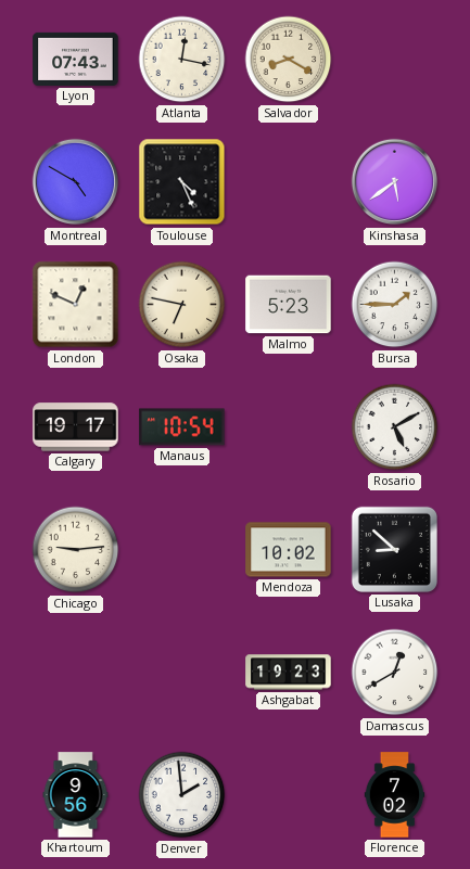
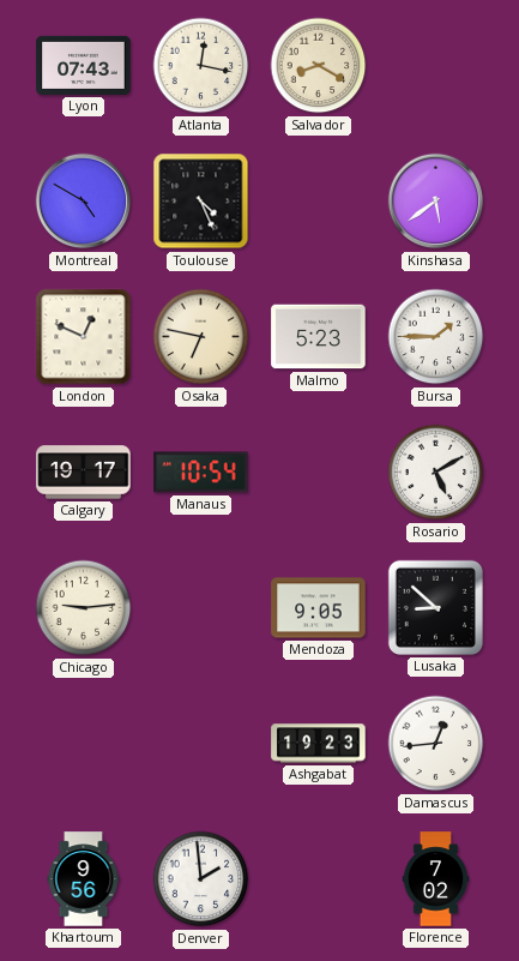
Mendoza: 10:02 -> 9:05 (319, 608)
Damascus: 12:40 -> 12:44 (436, 744)
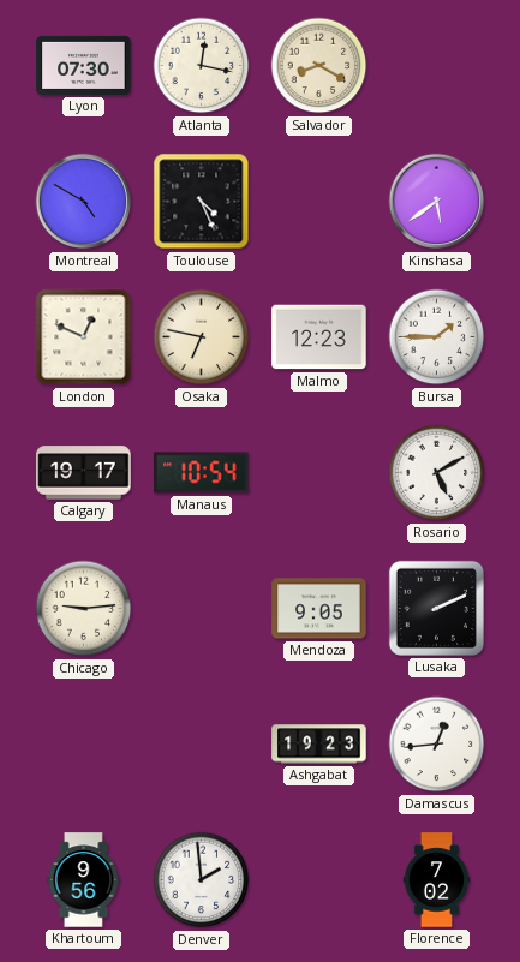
Lyon: 07:43 -> 07:30 (84, 65)
Malmo: 5:23 -> 12:23 (319, 337)
Lusaka: 8:52 -> 2:11 (436, 608)
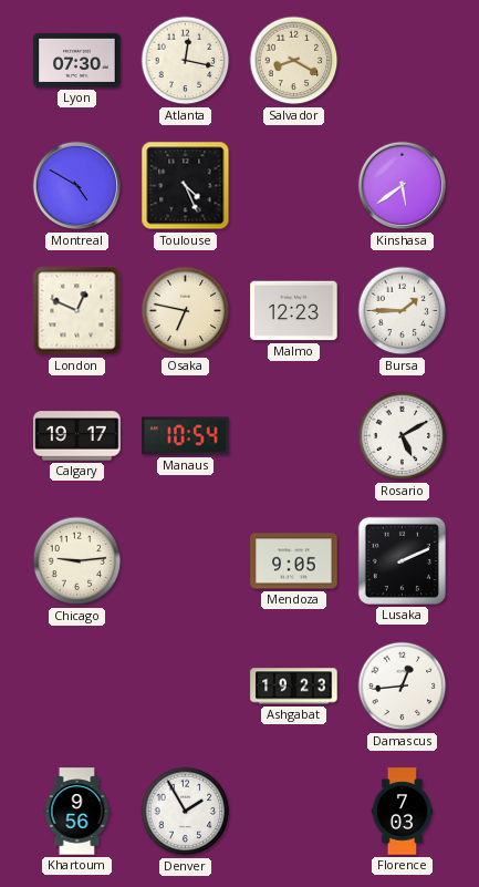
Denver: 1:59 -> 1:55 (186, 812)
Florence: 7:02 -> 7:03 (403, 812)
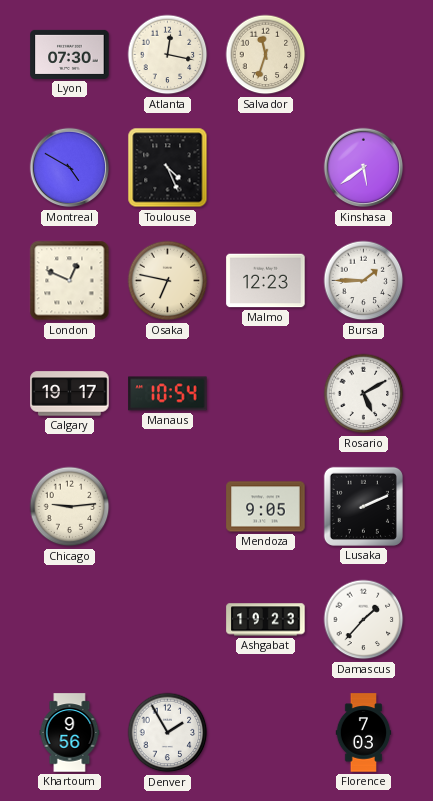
Salvador: 8:20 -> 11:33 (266, 55)
Damascus: 12:44 -> 1:37 (364, 620)
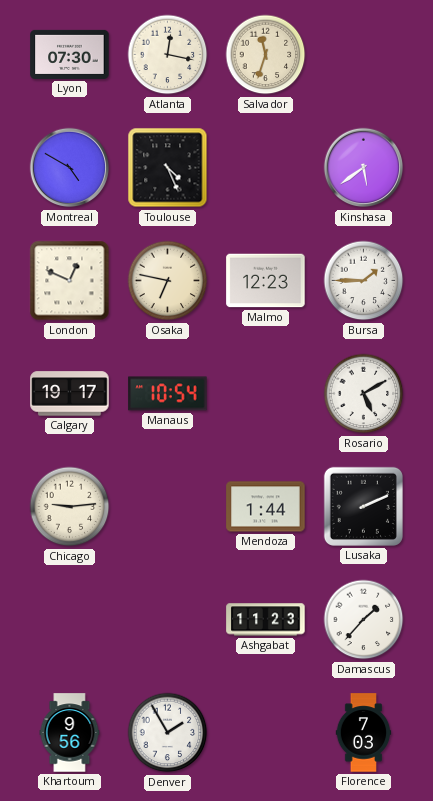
Mendoza: 9:05 -> 1:44 (266, 507)
Ashgabat: 19:23 -> 11:23 (266, 620)
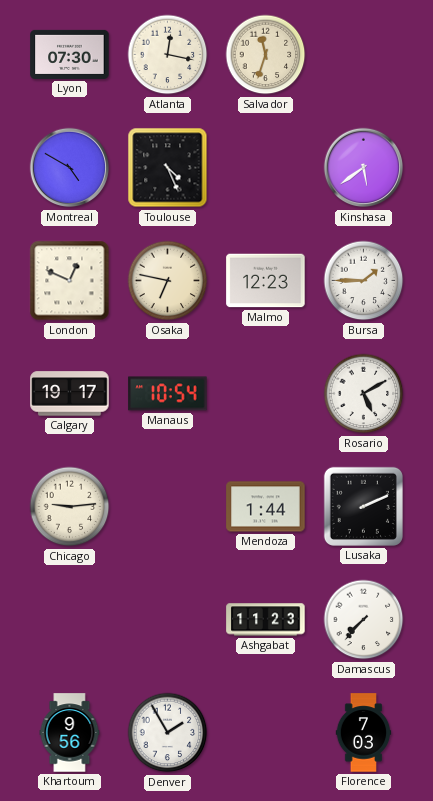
Damascus: 1:37 -> 7:37 (364, 620)
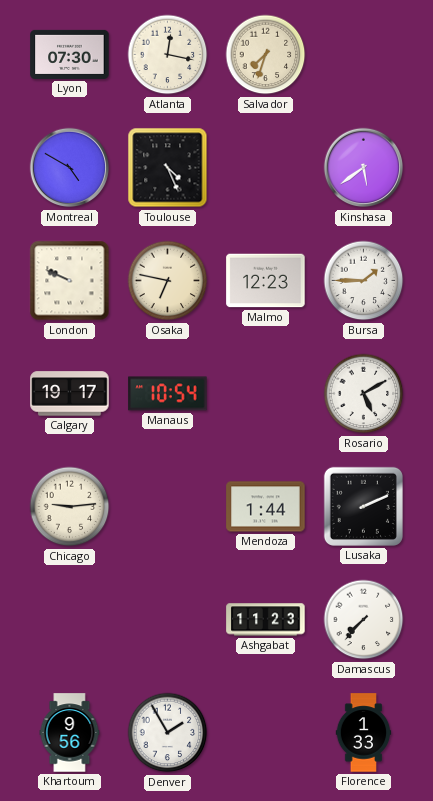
Salvador: 11:33 -> 7:33 (266, 55)
London: 12:49 -> 9:49 (70, 281)
Florence: 7:03 -> 1:33 (364, 733)
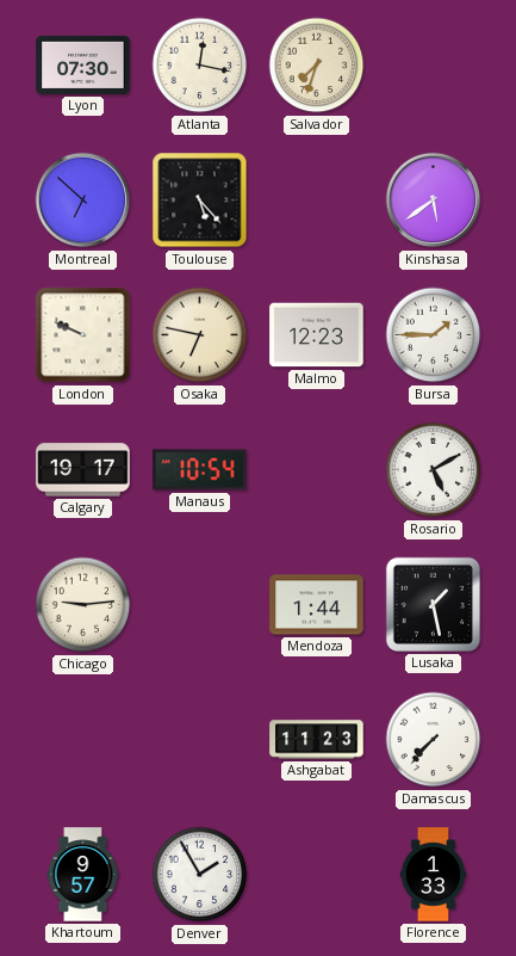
Montreal: 4:50 -> 6:52 (83, 201)
Toulouse: 4:26 -> 5:23 (200, 201)
Lusaka: 2:11 -> 1:28 (433, 604)
Khartoum: 9:56 -> 9:57 (83, 875)
